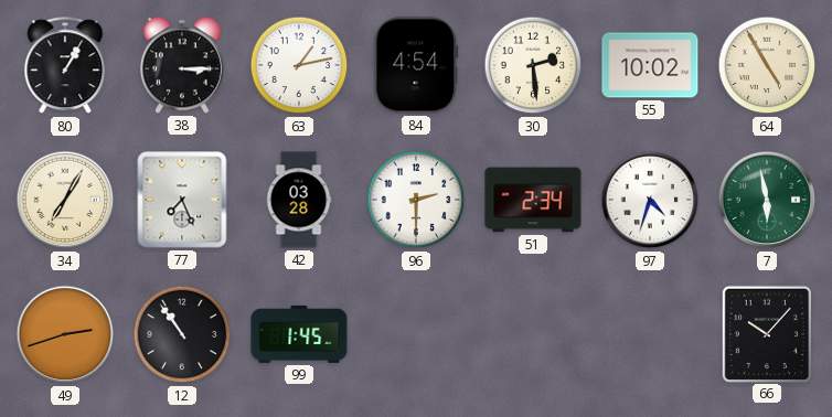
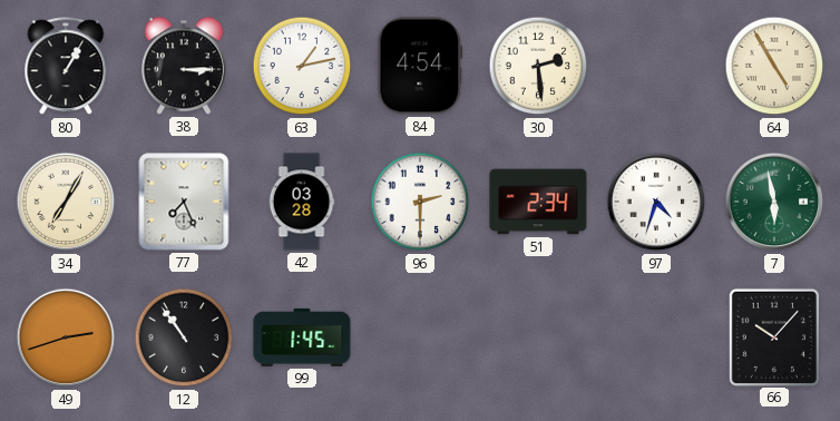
55: 10:02 -> none (650, 65)
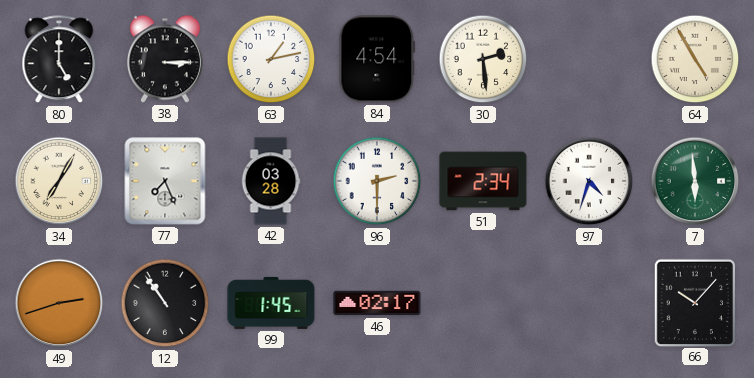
80: 1:05 -> 5:00 (59, 60)
7: 5:58 -> 5:59 (695, 181)
46: none -> 02:17 (377, 303)
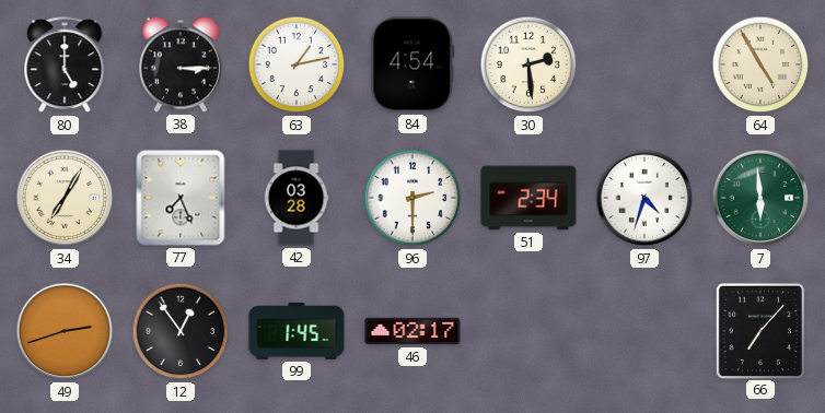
12: 10:54 -> 12:54 (181, 331)
66: 10:07 -> 7:07 (759, 330)
